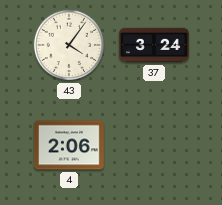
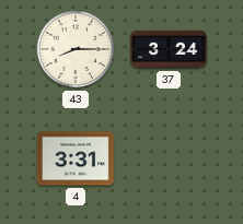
43: 4:06 -> 8:15 (76, 49)
4: 2:06 -> 3:31 (76, 158)
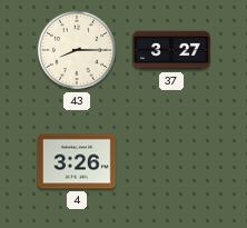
37: 3:24 -> 3:27 (172, 50)
4: 3:31 -> 3:26 (77, 161)
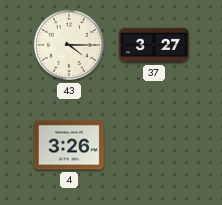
43: 8:15 -> 4:15 (69, 45)
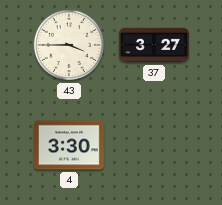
43: 4:15 -> 3:45 (69, 45)
4: 3:26 -> 3:30 (69, 145)
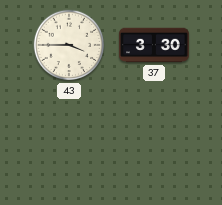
37: 3:27 -> 3:30 (155, 45)
4: 3:30 -> none (69, 145)
